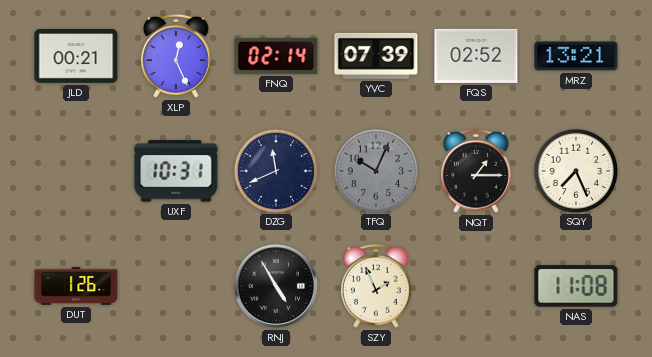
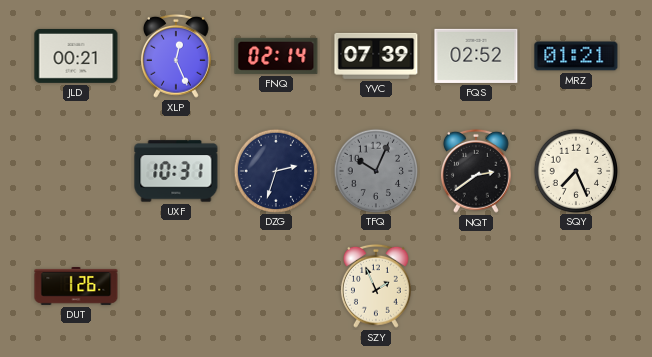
MRZ: 13:21 -> 01:21 (576, 56)
DZG: 11:41 -> 2:33 (275, 170)
NQT: 1:15 -> 2:39 (476, 171)
RNJ: 4:55 -> none (276, 286)
NAS: 11:08 -> none (576, 286)
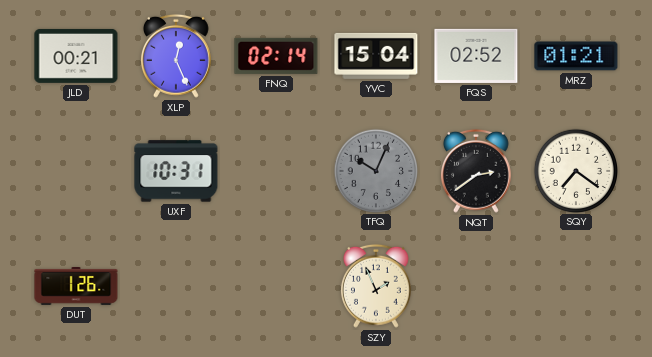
YVC: 07:39 -> 15:04 (376, 56)
DZG: 2:33 -> none (275, 170)
SQY: 7:26 -> 7:21 (575, 170)
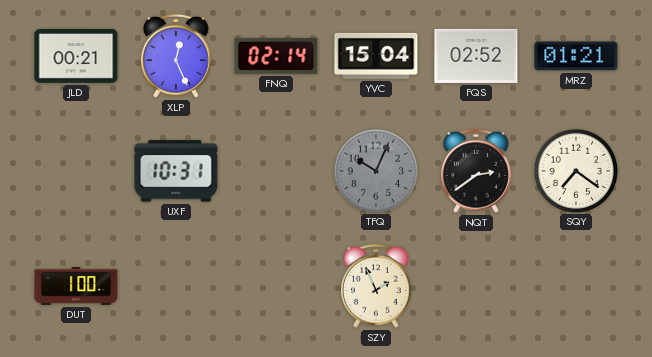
DUT: 1:26 -> 1:00 (76, 287)
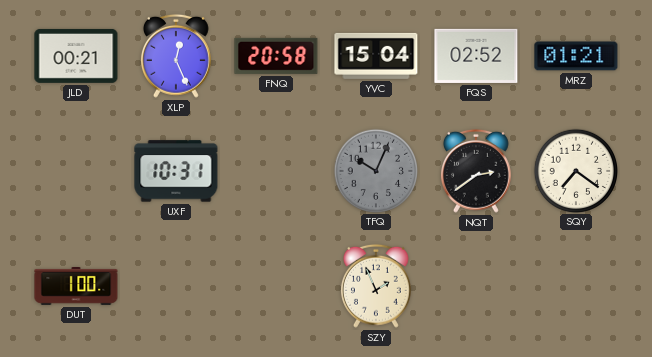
FNQ: 02:14 -> 20:58 (276, 56)
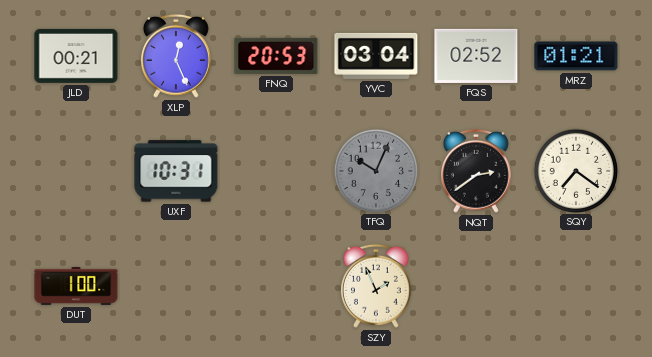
FNQ: 20:58 -> 20:53 (276, 56)
YVC: 15:04 -> 03:04 (376, 56)
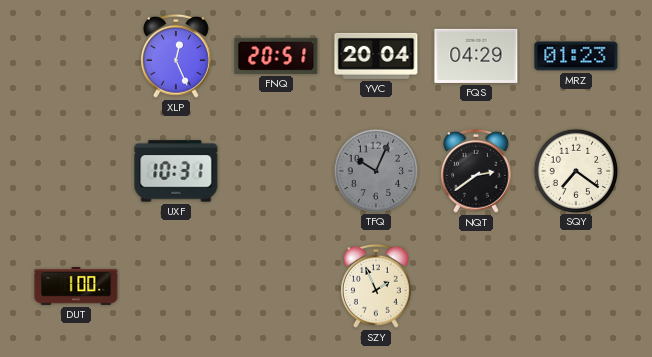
JLD: 00:21 -> none (76, 56)
FNQ: 20:53 -> 20:51 (276, 56)
YVC: 03:04 -> 20:04 (376, 56)
FQS: 02:52 -> 04:29 (476, 56)
MRZ: 01:21 -> 01:23 (576, 56)
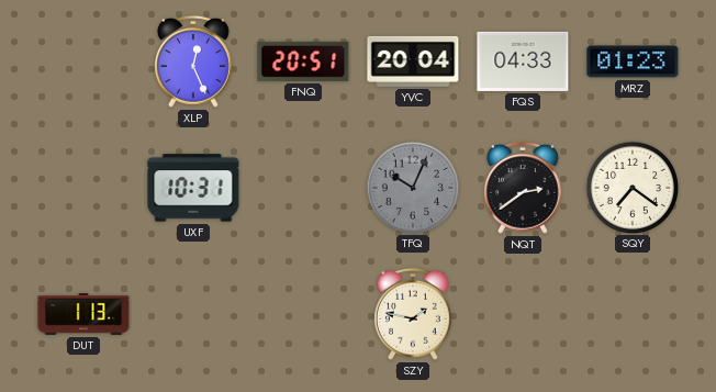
FQS: 04:29 -> 04:33 (523, 61)
DUT: 1:00 -> 1:13 (83, 315)
SZY: 1:56 -> 1:47 (413, 314)
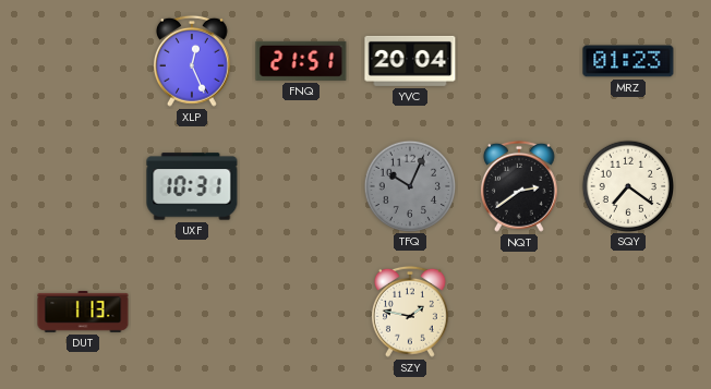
FNQ: 20:51 -> 21:51 (301, 61)
FQS: 04:33 -> none (523, 61)
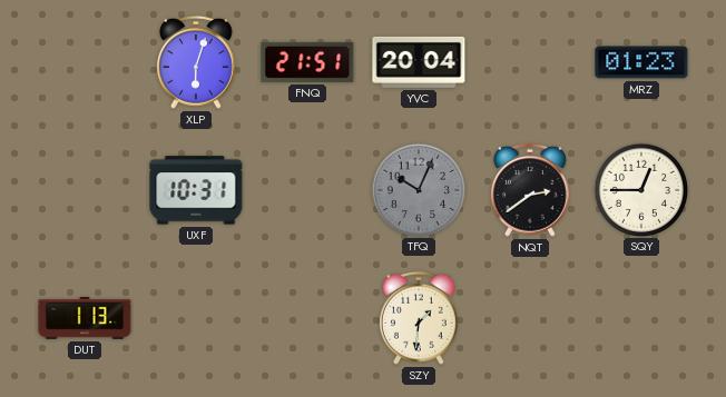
XLP: 12:26 -> 6:03 (196, 62)
SQY: 7:21 -> 12:45 (640, 189)
SZY: 1:47 -> 1:31 (419, 318)
